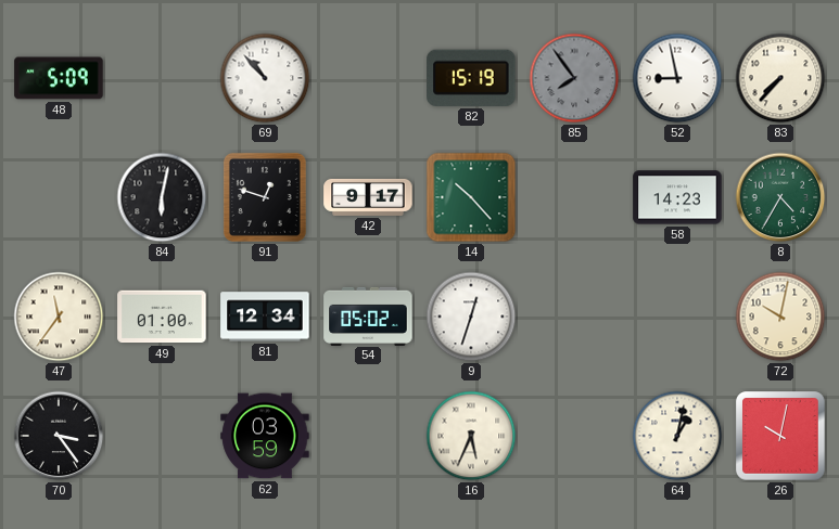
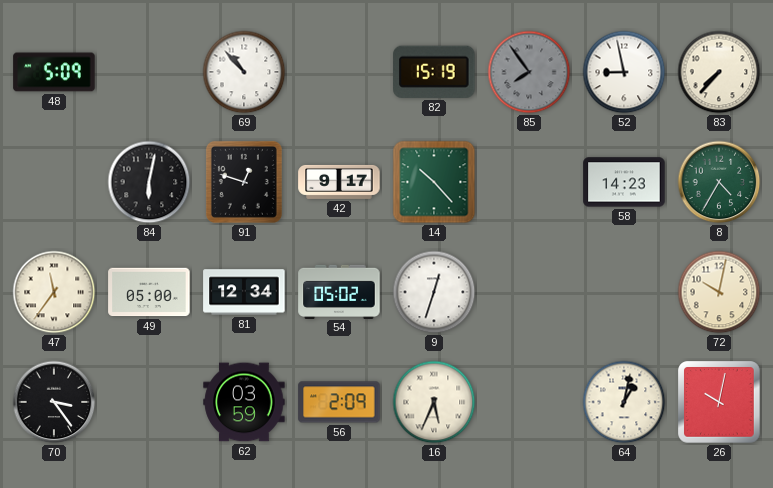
49: 01:00 -> 05:00 (149, 292)
56: none -> 2:09 (339, 402)
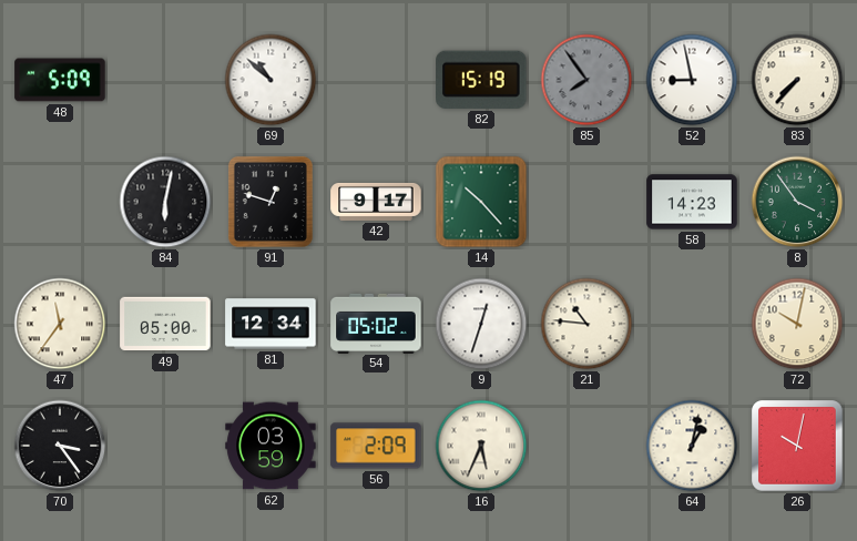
69: 10:53 -> 10:52 (271, 80)
8: 4:35 -> 3:54 (797, 202)
21: none -> 10:46 (586, 324)
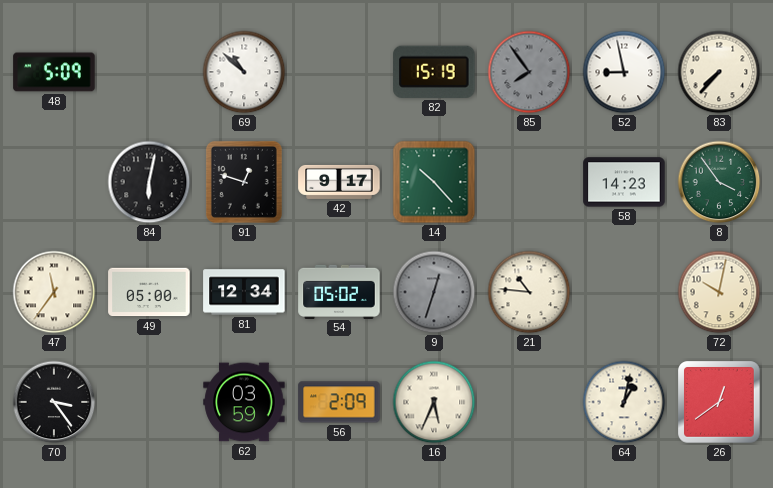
9 dial: white -> grey (434, 292)
26: 10:02 -> 12:39 (719, 402)
